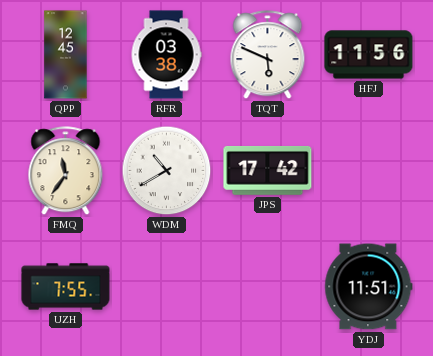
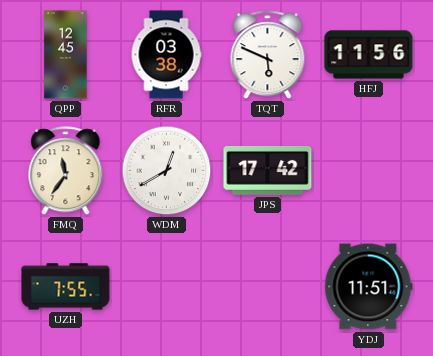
WDM: 10:40 -> 12:40 (167, 171)
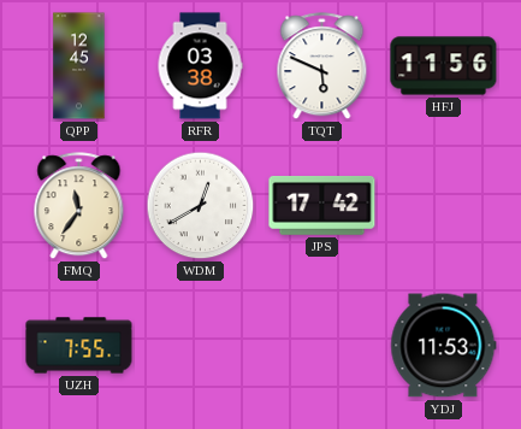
YDJ: 11:51 -> 11:53 (444, 346)
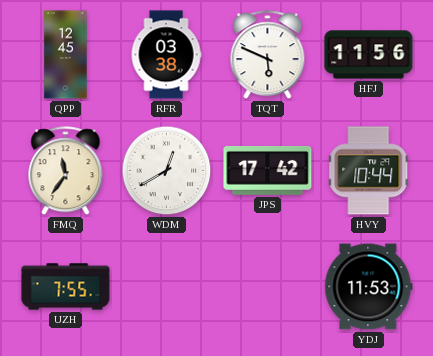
HVY: none -> 10:44 (369, 171)
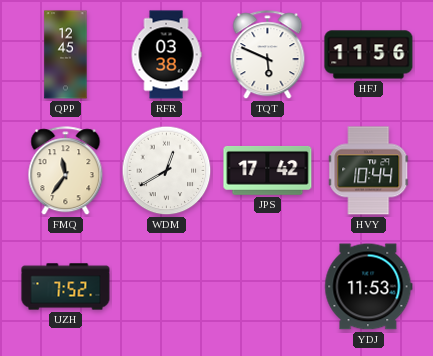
UZH: 7:55 -> 7:52 (66, 287)
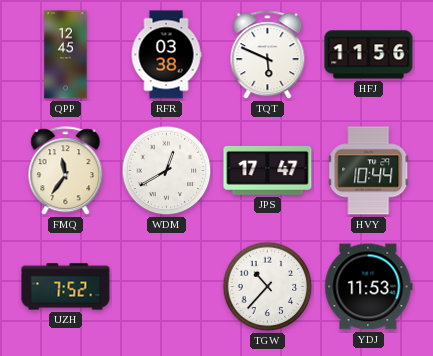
JPS: 17:42 -> 17:47 (268, 170)
TGW: none -> 10:37 (268, 287)
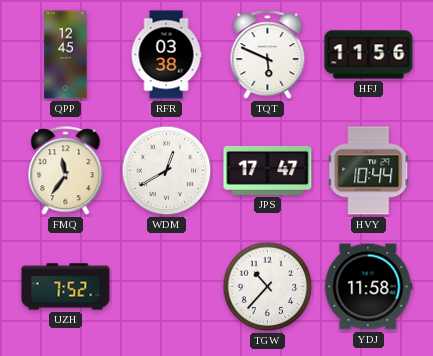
YDJ: 11:53 -> 11:58 (369, 287)
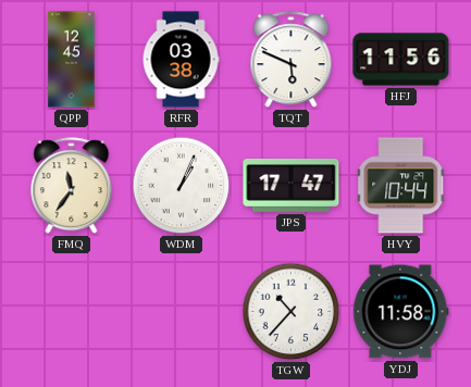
WDM: 12:40 -> 1:04 (182, 186)
UZH: 7:52 -> none (66, 287)
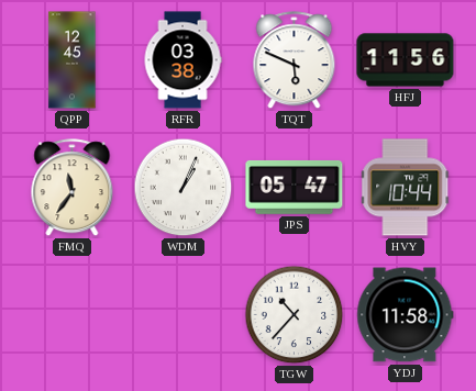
JPS: 17:47 -> 05:47 (295, 187)
